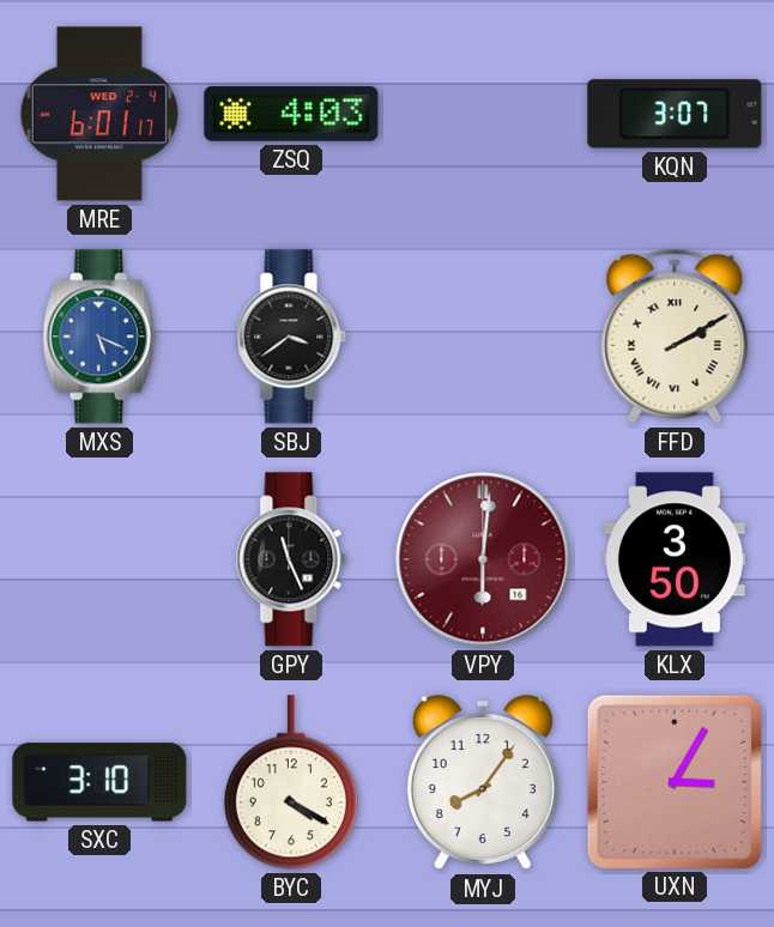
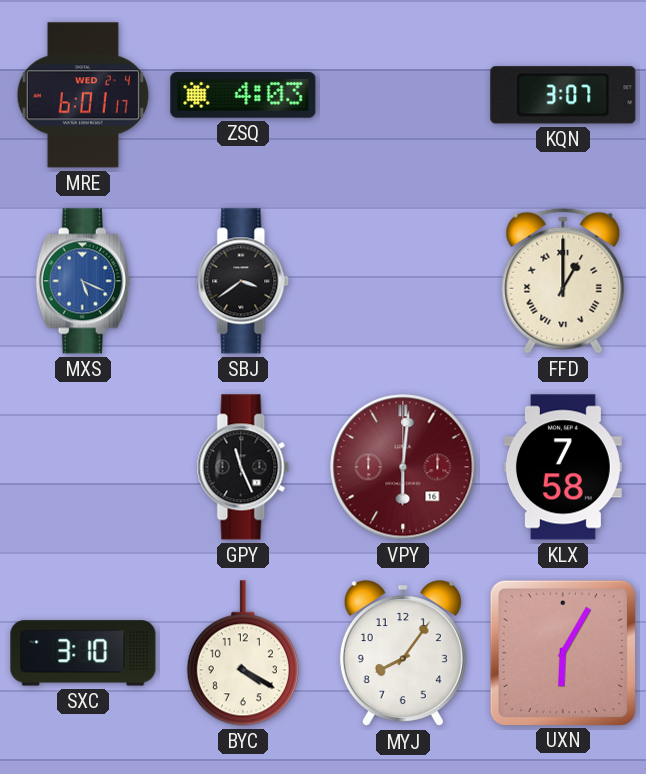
FFD: 2:10 -> 1:00 (563, 281)
KLX: 3:50 -> 7:58 (563, 467)
UXN: 3:05 -> 6:05 (562, 652)
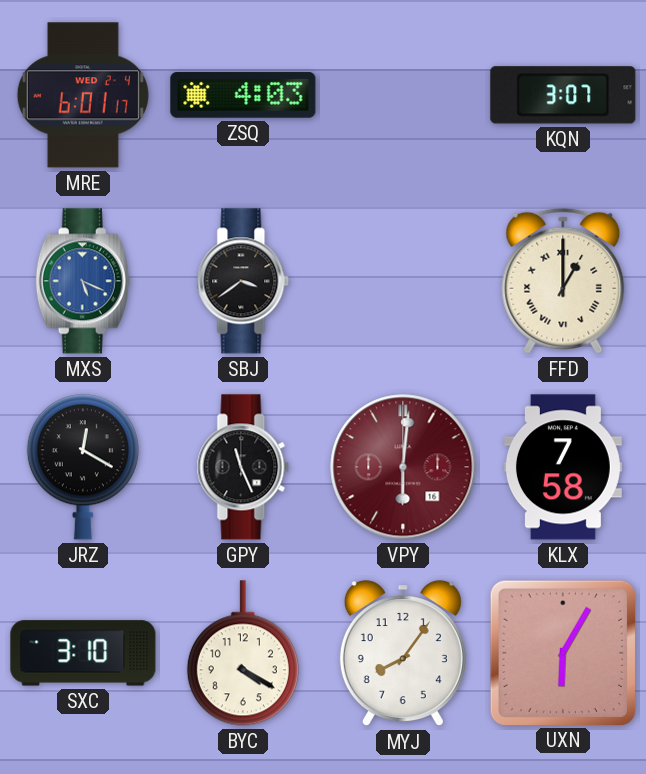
JRZ: none -> 12:20 (83, 467)
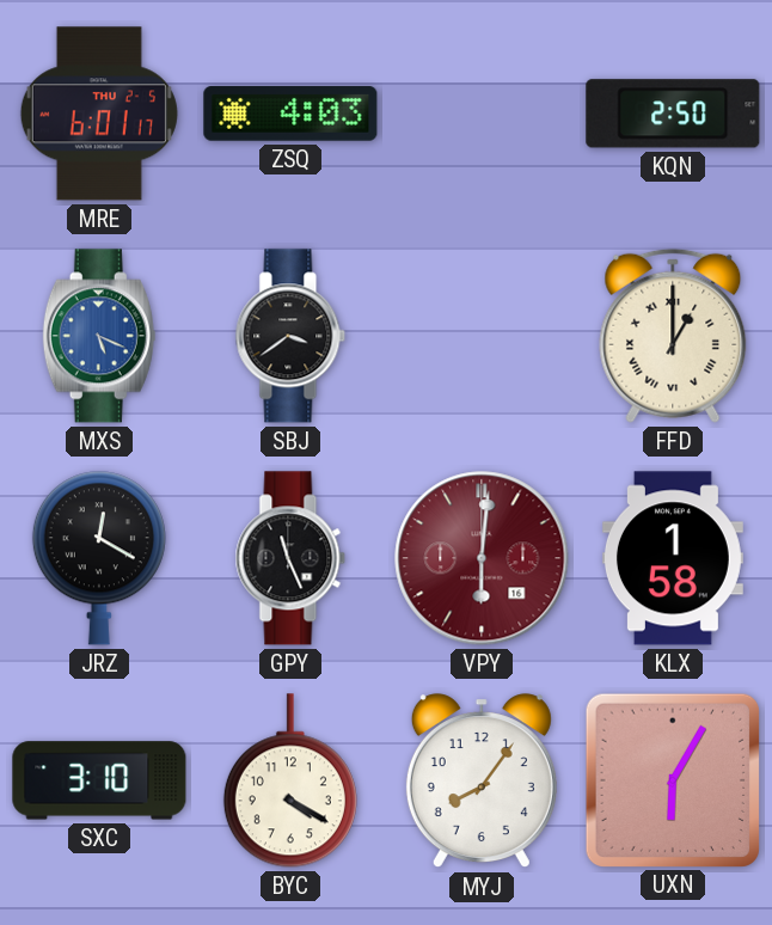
MRE date: WED 2-4 -> THU 2-5 (99, 114)
KQN: 3:07 -> 2:50 (673, 114)
KLX: 7:58 -> 1:58 (673, 558)
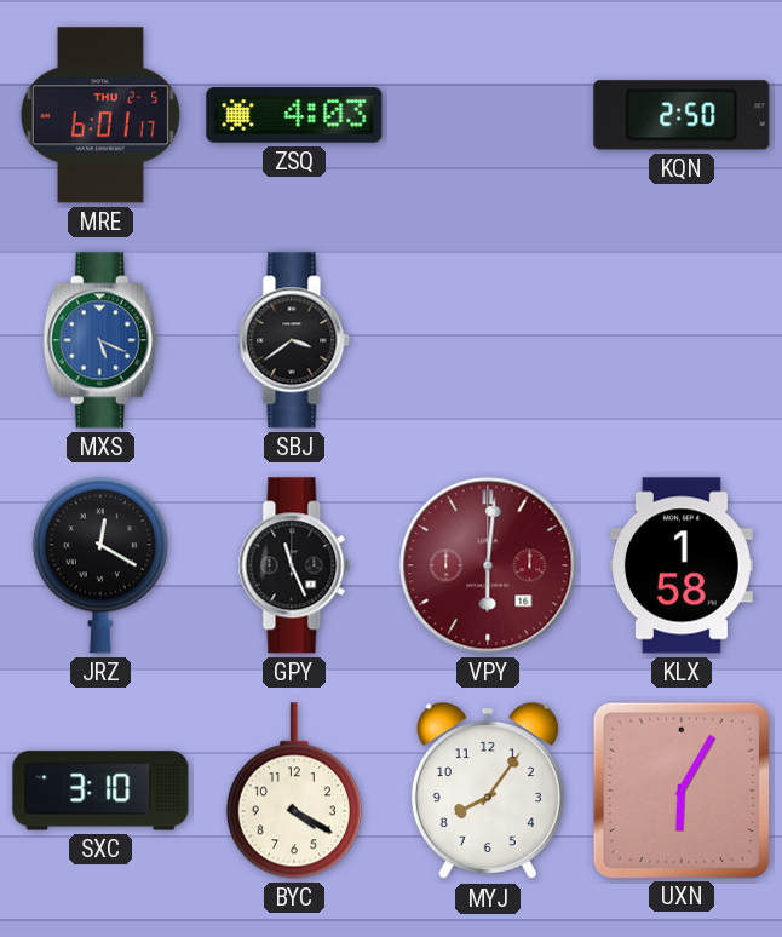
FFD: 1:00 -> none (673, 336)
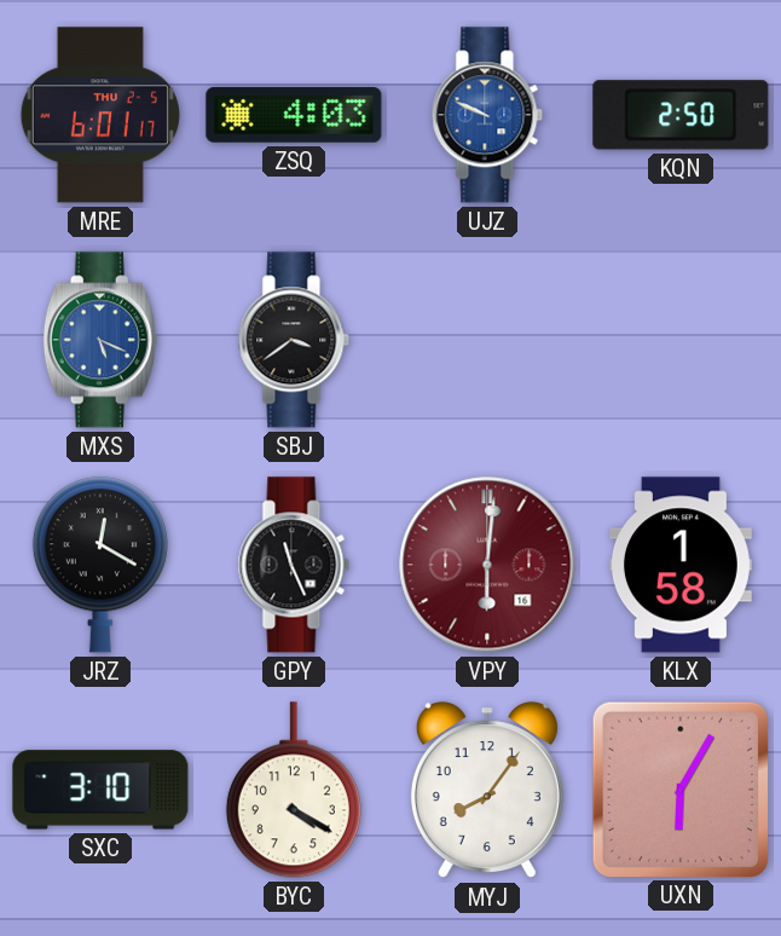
UJZ: none -> 9:49 (487, 115)
